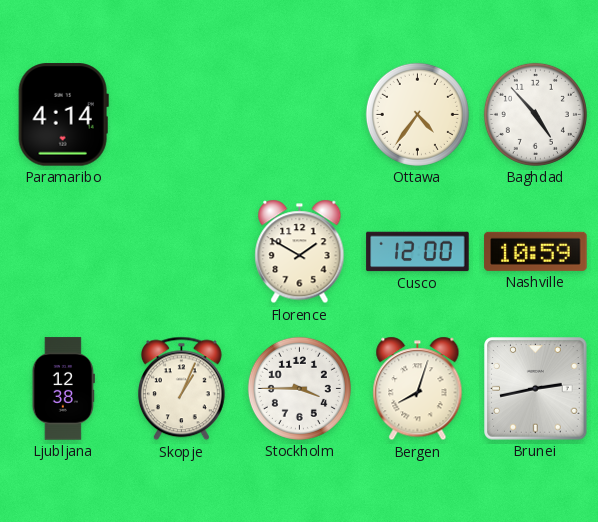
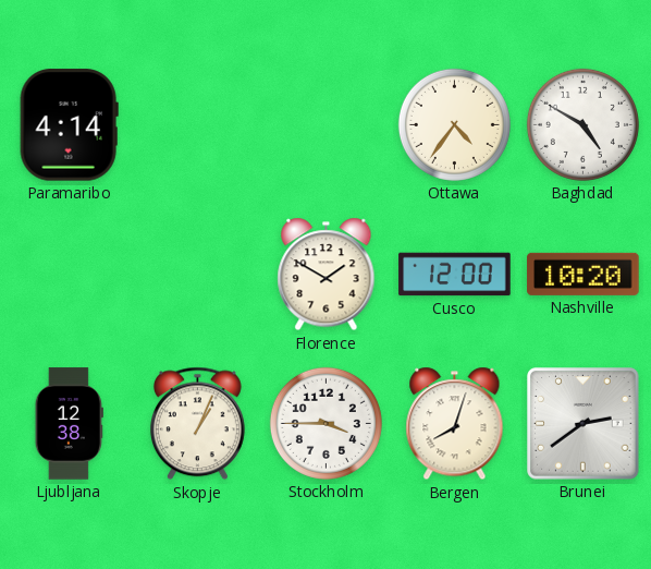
Baghdad: 4:53 -> 4:50 (582, 124)
Nashville: 10:59 -> 10:20 (584, 274)
Brunei: 2:43 -> 2:39 (584, 424)
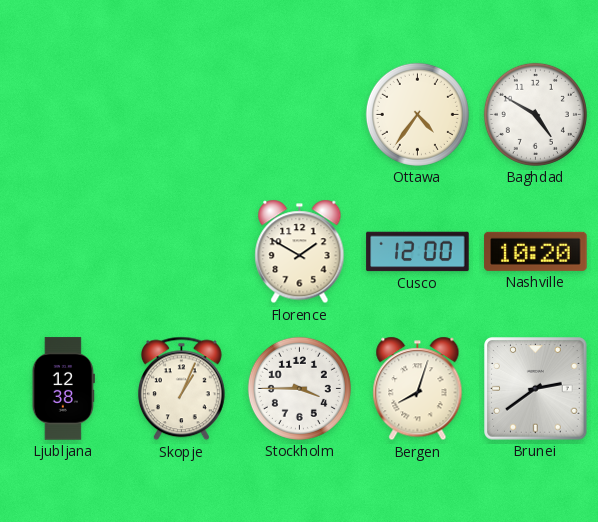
Paramaribo: 4:14 -> none (69, 125)
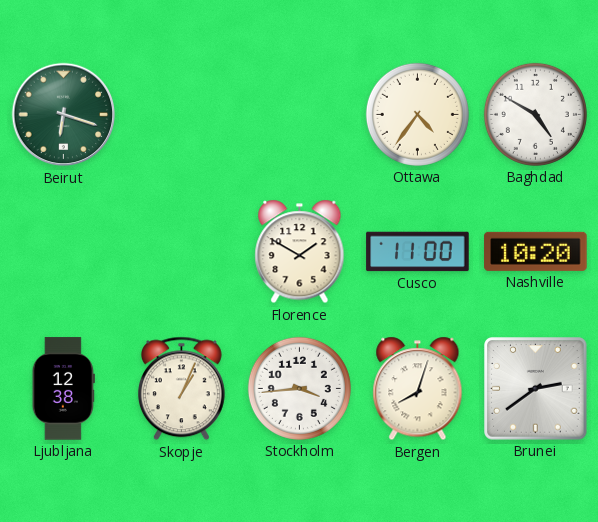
Beirut: none -> 6:18 (64, 115)
Cusco: 12:00 -> 11:00 (418, 252)
Stockholm: 3:45 -> 3:44 (299, 388)
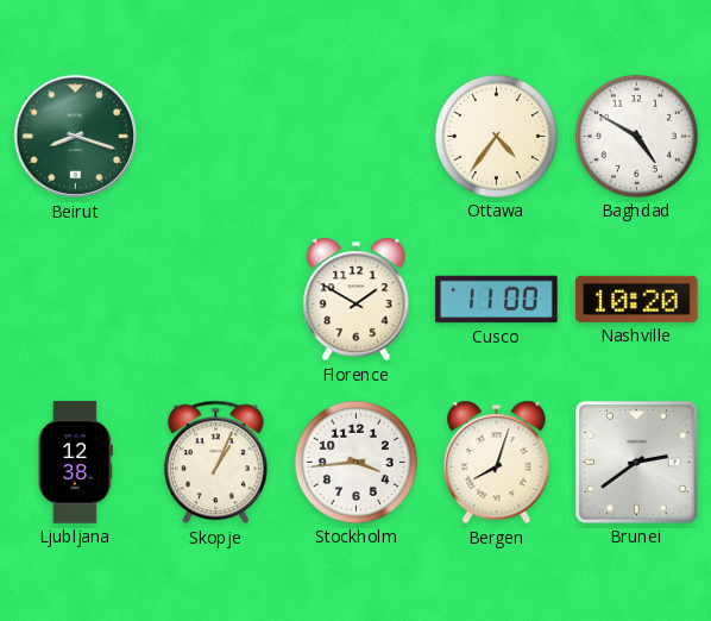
Beirut: 6:18 -> 8:18 (76, 137)
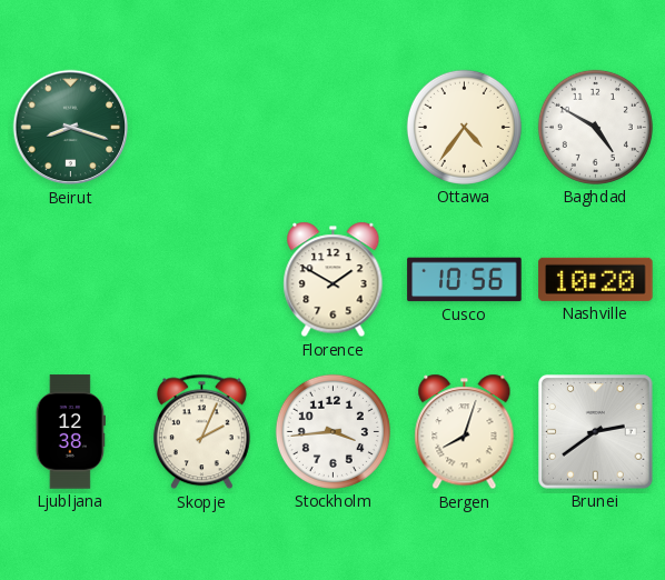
Cusco: 11:00 -> 10:56 (465, 280)
Skopje: 1:04 -> 2:04 (201, 432)
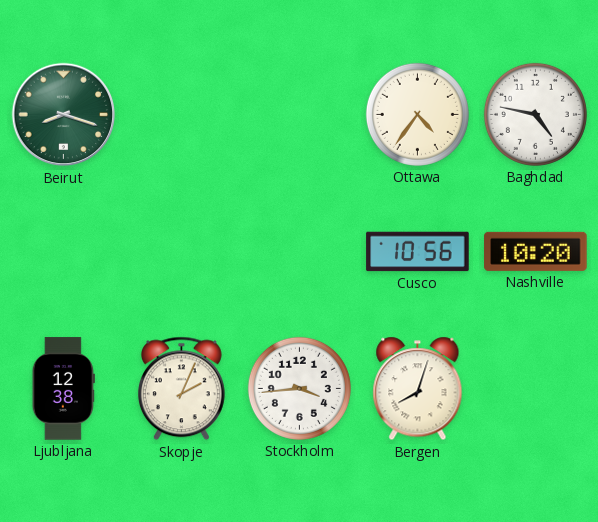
Baghdad: 4:50 -> 4:47 (535, 114)
Florence: 1:50 -> none (334, 280)
Brunei: 2:39 -> none (596, 432)
